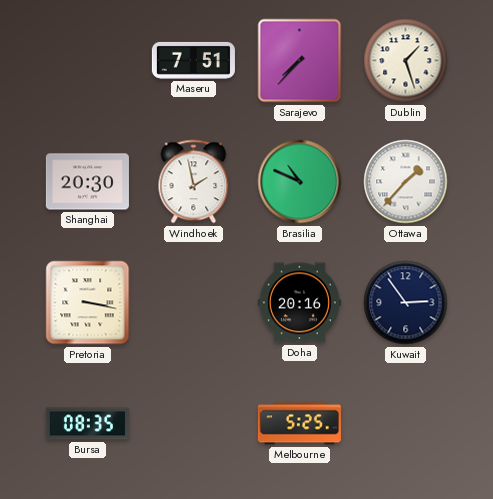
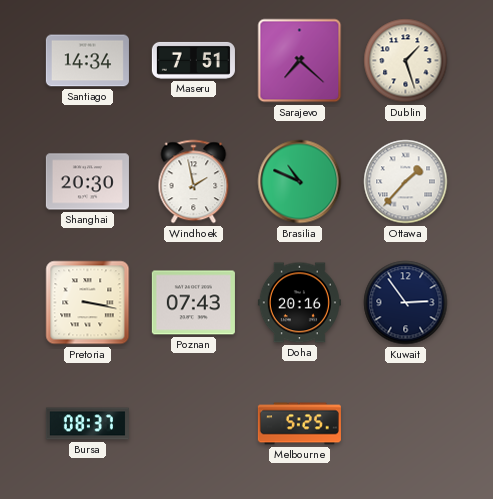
Santiago: none -> 14:34 (87, 61)
Sarajevo: 7:37 -> 7:22 (300, 61)
Poznan: none -> 07:43 (193, 303)
Bursa: 08:35 -> 08:37 (87, 424)
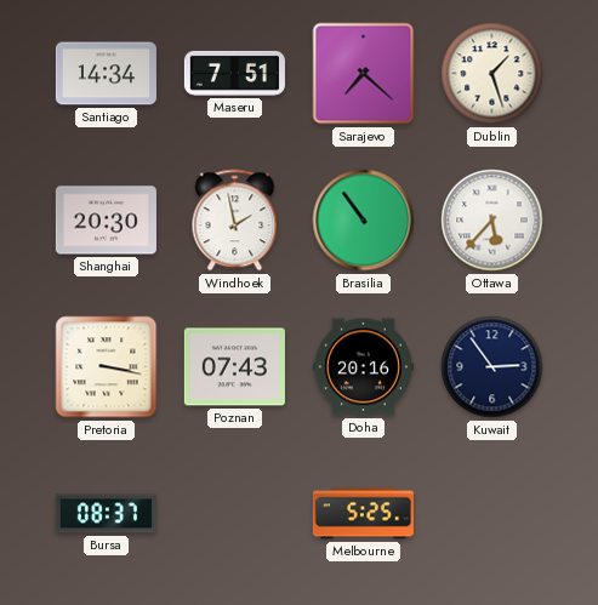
Brasilia: 10:49 -> 10:54 (364, 221)
Ottawa: 1:37 -> 5:37 (492, 221)
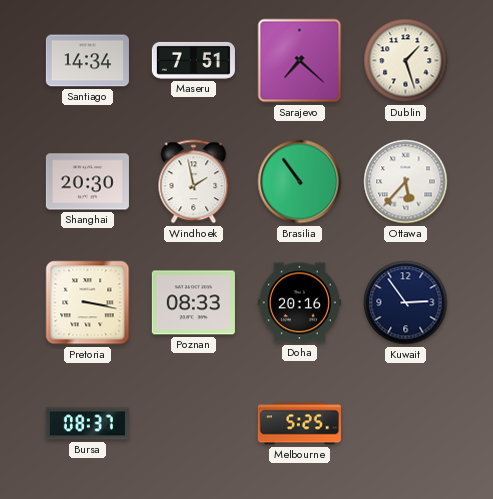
Poznan: 07:43 -> 08:33 (193, 303)
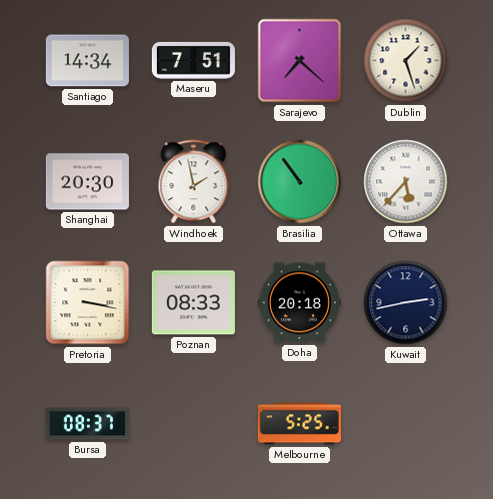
Doha: 20:16 -> 20:18 (299, 303)
Kuwait: 2:54 -> 2:43 (406, 303)
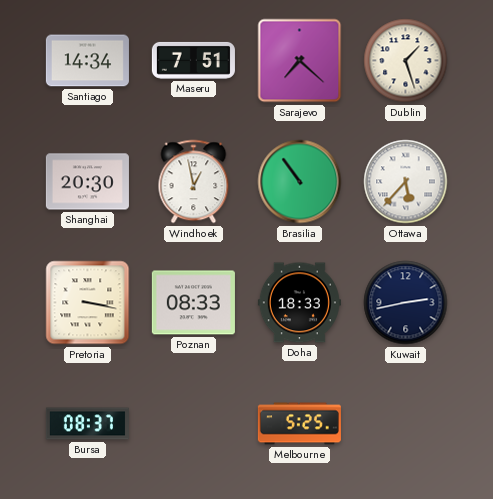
Windhoek: 1:58 -> 12:58 (194, 182)
Doha: 20:18 -> 18:33 (299, 303)
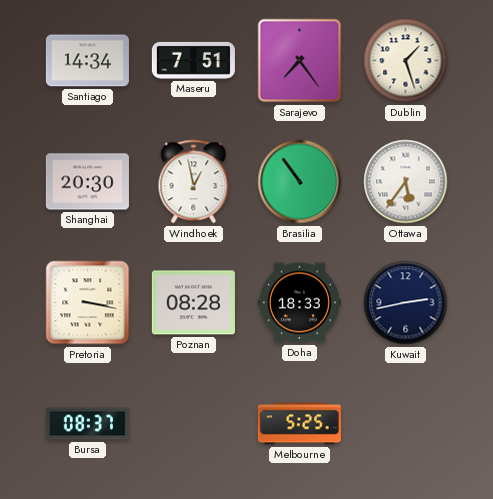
Sarajevo: 7:22 -> 7:24 (300, 61)
Ottawa: 5:37 -> 5:36 (406, 182)
Poznan: 08:33 -> 08:28 (193, 303)
